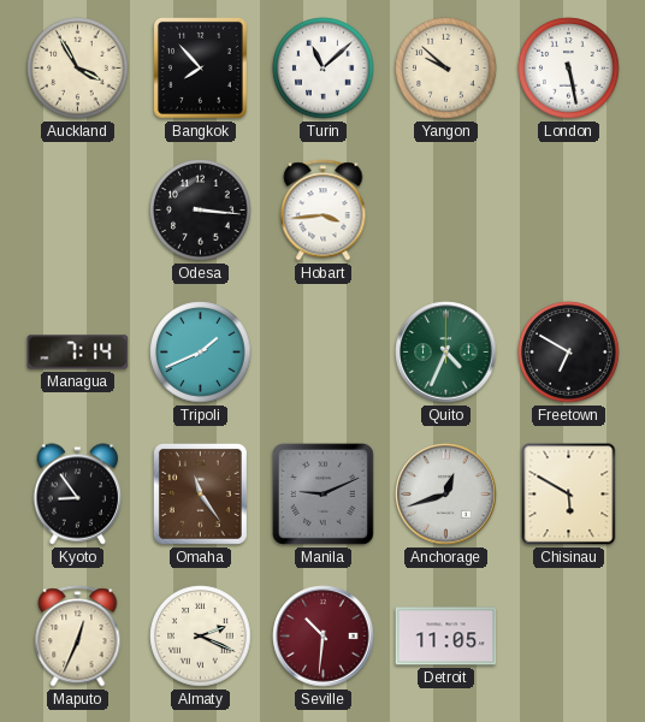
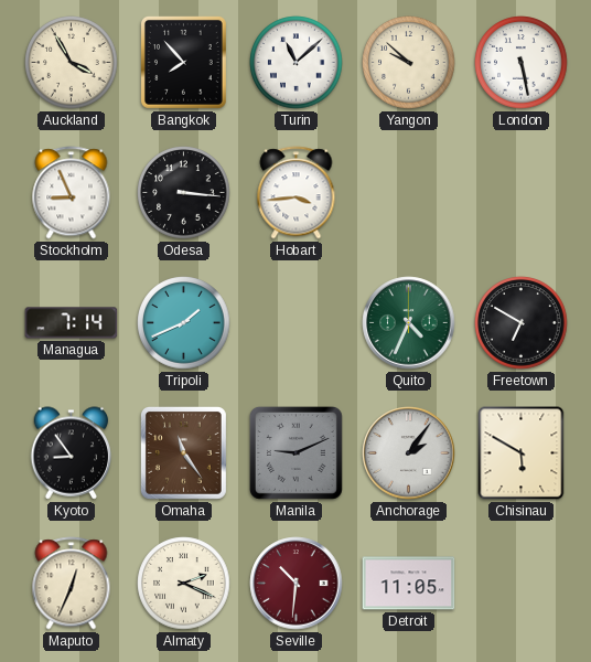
Stockholm: none -> 8:56 (72, 193)
Anchorage: 12:42 -> 2:06 (409, 453)
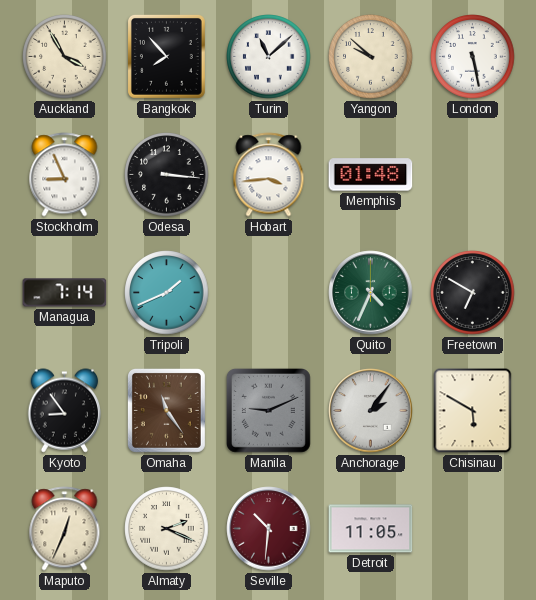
Memphis: none -> 01:48 (371, 175)
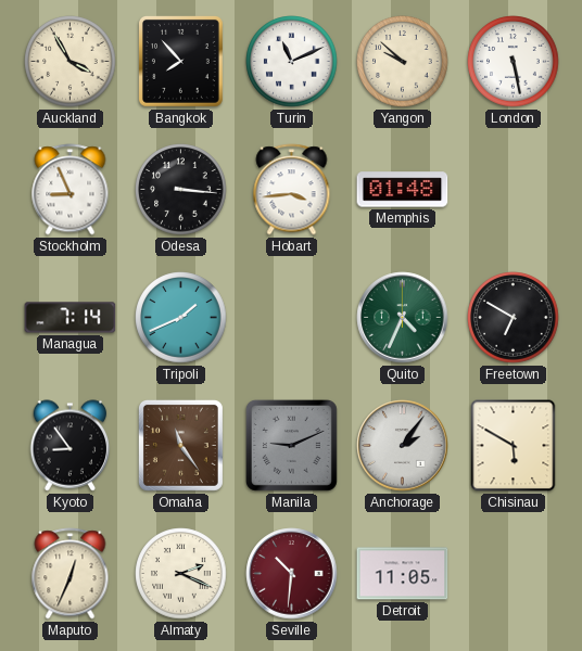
Turin: 11:08 -> 11:11 (292, 62)
